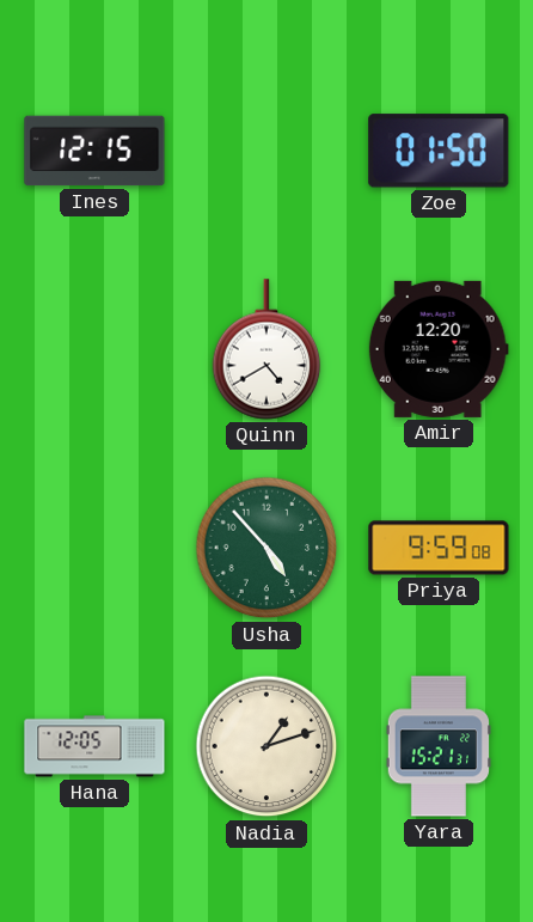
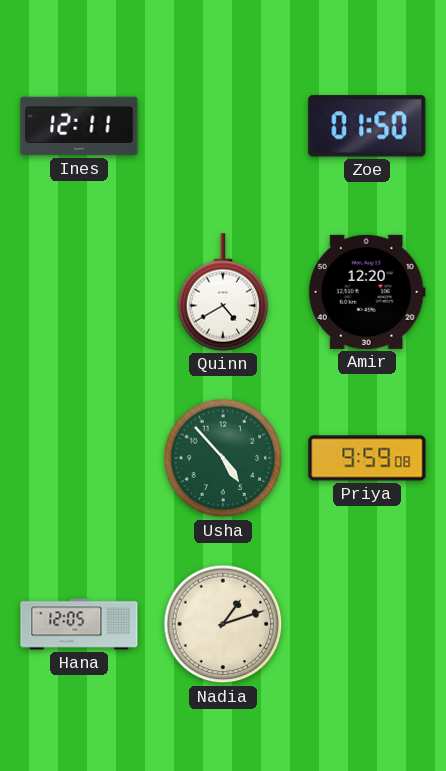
Ines: 12:15 -> 12:11 (79, 126)
Yara: 15:21 -> none (439, 746)
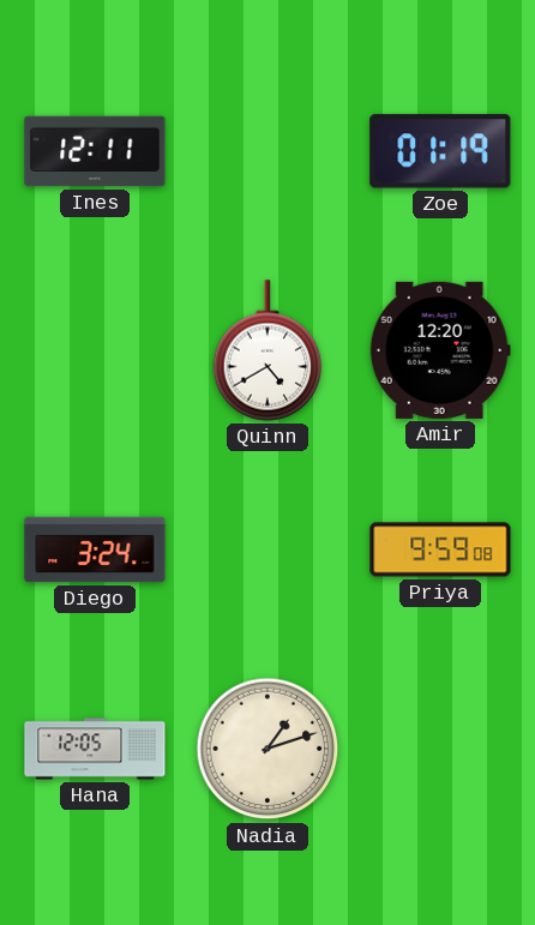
Zoe: 01:50 -> 01:19 (440, 151)
Diego: none -> 3:24 (95, 549)
Usha: 4:53 -> none (223, 458)
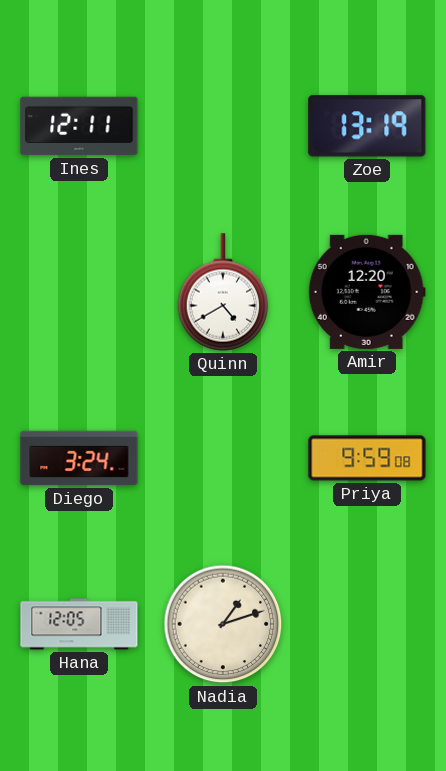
Zoe: 01:19 -> 13:19 (367, 126)
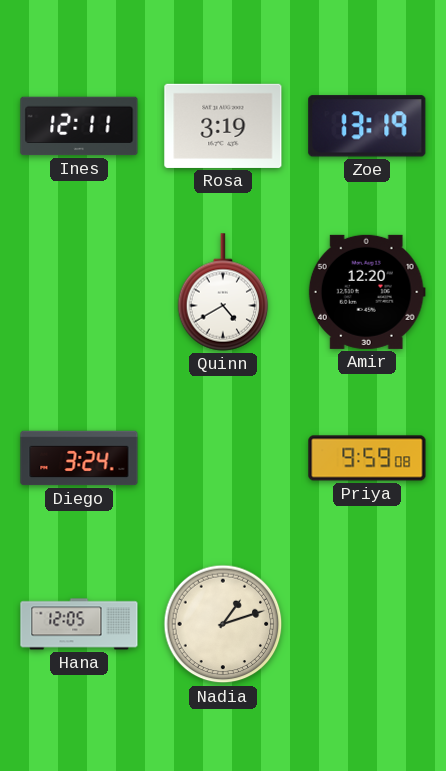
Rosa: none -> 3:19 (223, 126)
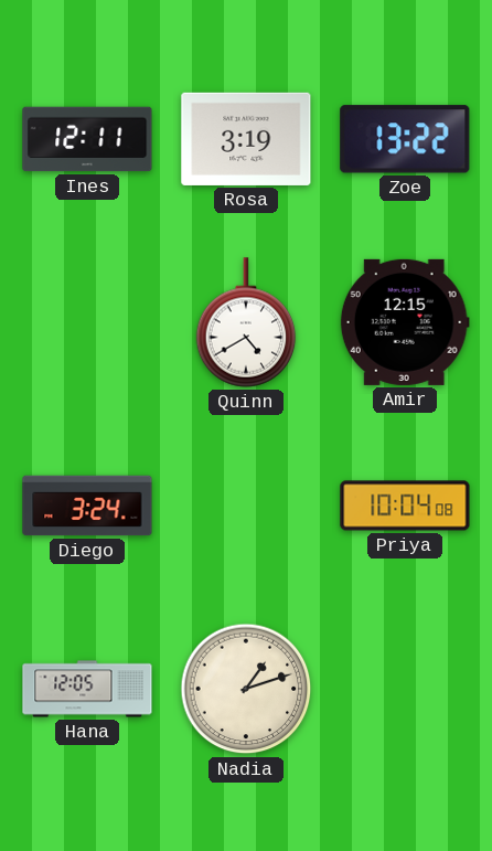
Zoe: 13:19 -> 13:22 (405, 139)
Amir: 12:20 -> 12:15 (405, 322)
Priya: 9:59 -> 10:04 (405, 506)
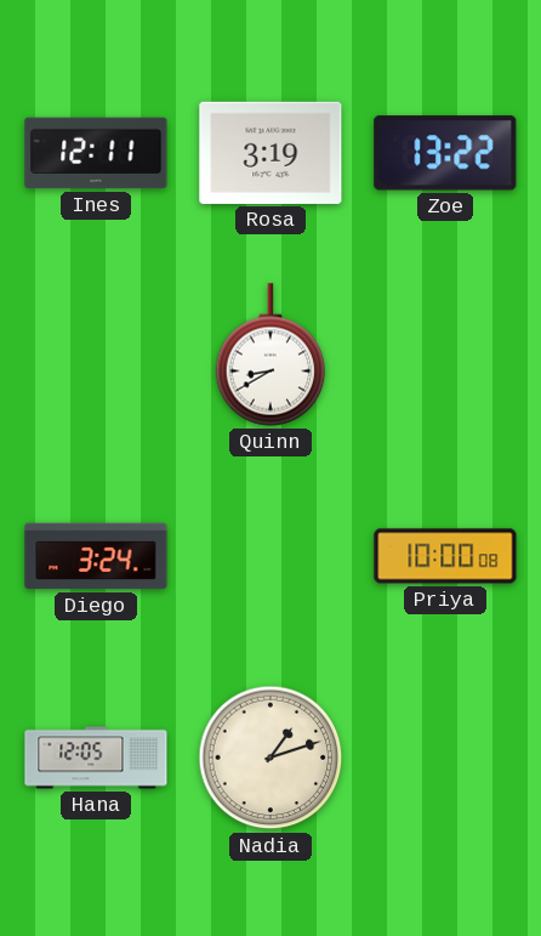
Quinn: 4:40 -> 8:40 (270, 354)
Amir: 12:15 -> none (405, 322)
Priya: 10:04 -> 10:00 (445, 556)
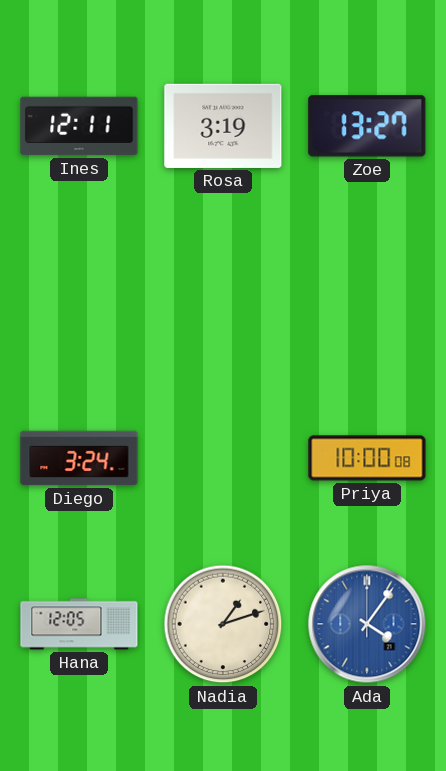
Zoe: 13:22 -> 13:27 (367, 126)
Quinn: 8:40 -> none (270, 354)
Ada: none -> 4:06 (367, 624)
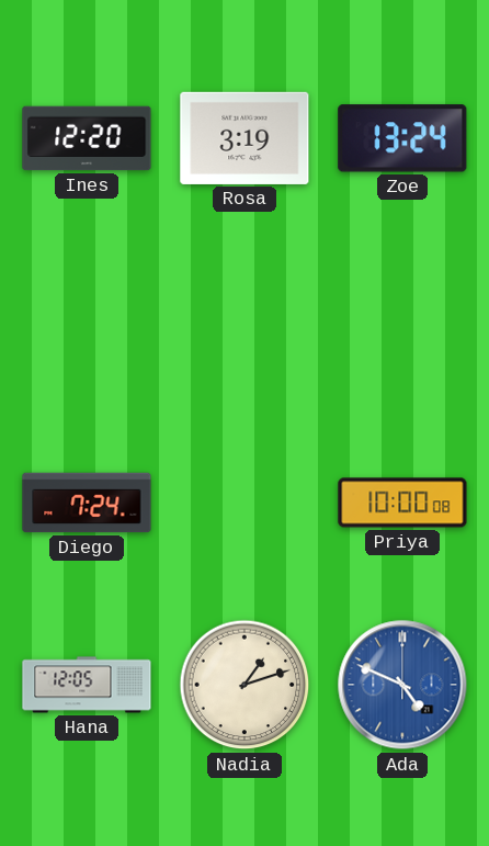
Ines: 12:11 -> 12:20 (87, 138)
Zoe: 13:27 -> 13:24 (402, 138)
Diego: 3:24 -> 7:24 (87, 503)
Ada: 4:06 -> 4:49 (402, 685)
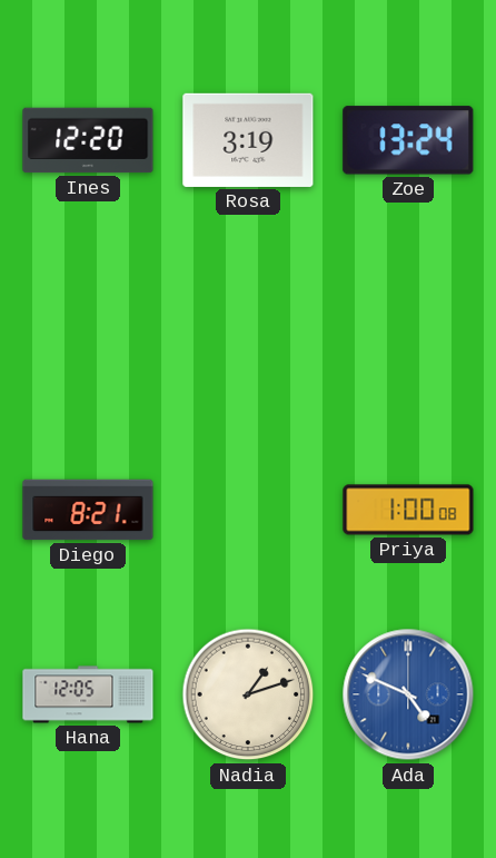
Diego: 7:24 -> 8:21 (88, 510)
Priya: 10:00 -> 1:00 (408, 510)
